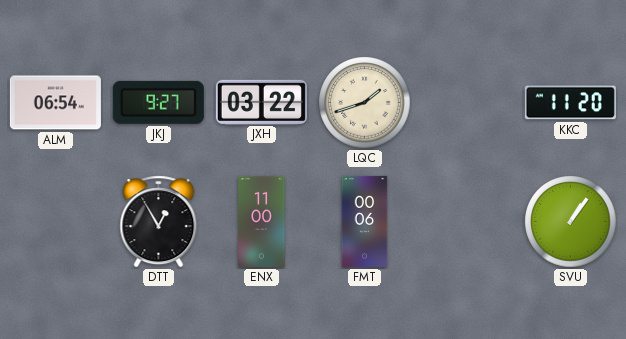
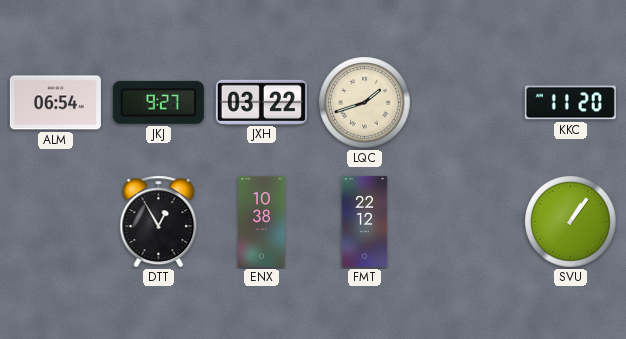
ENX: 11:00 -> 10:38 (262, 221)
FMT: 00:06 -> 22:12 (365, 221)
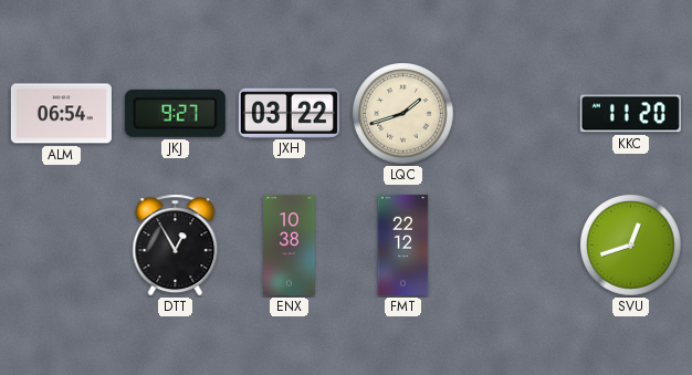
SVU: 1:06 -> 12:42 (631, 246)
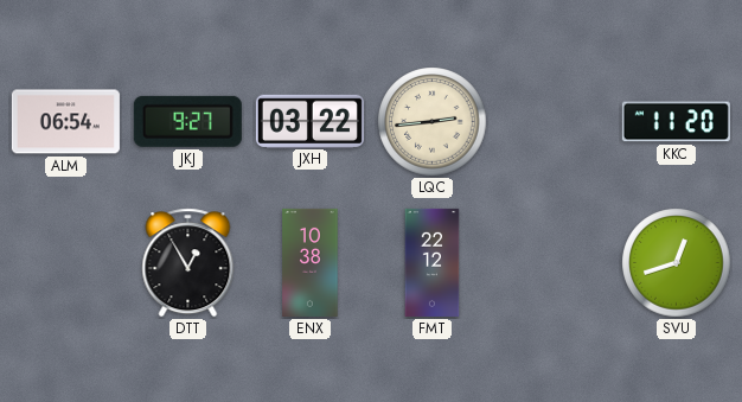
LQC: 1:42 -> 2:44 (433, 122)
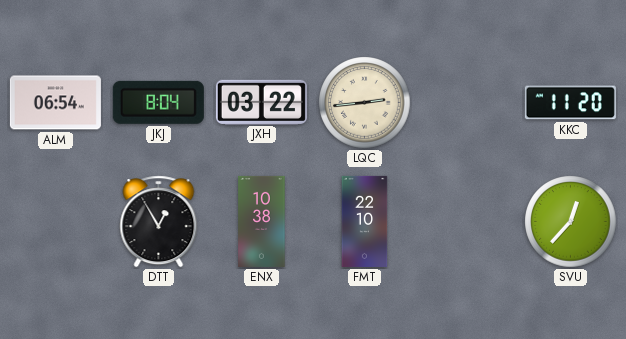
JKJ: 9:27 -> 8:04 (158, 102)
FMT: 22:12 -> 22:10 (365, 221)
SVU: 12:42 -> 12:37 (571, 222)
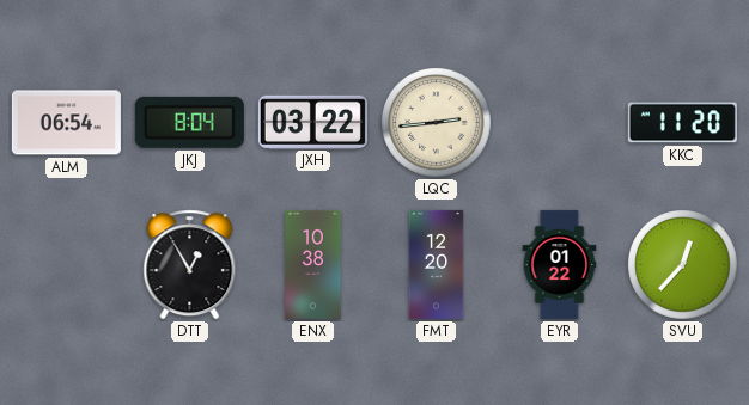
FMT: 22:10 -> 12:20 (437, 264)
EYR: none -> 01:22 (560, 264)
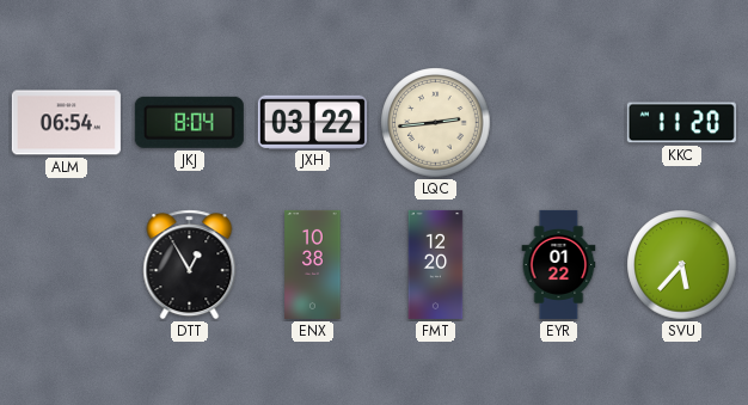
SVU: 12:37 -> 5:37 (682, 265)
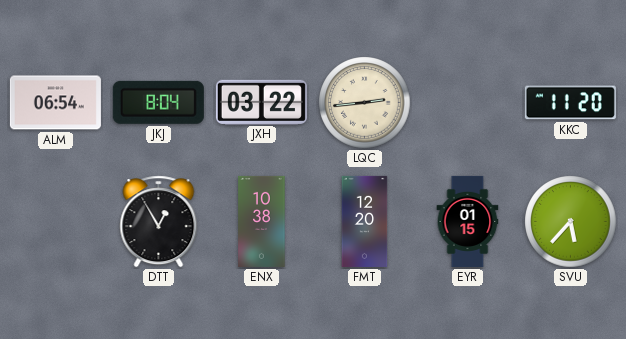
EYR: 01:22 -> 01:15 (468, 221)
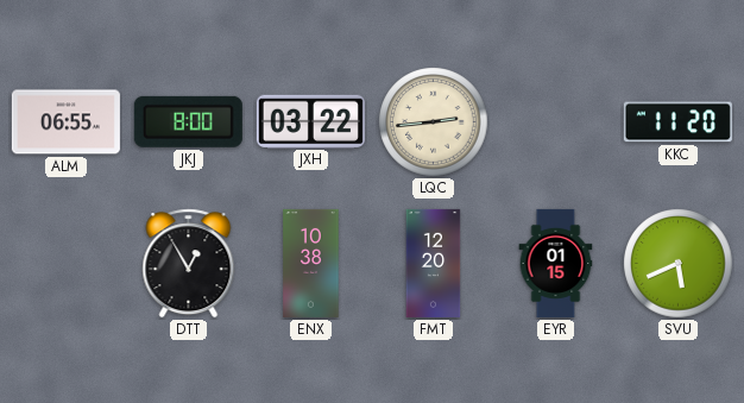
ALM: 06:54 -> 06:55 (65, 122)
JKJ: 8:04 -> 8:00 (188, 121)
SVU: 5:37 -> 5:41 (679, 264)
